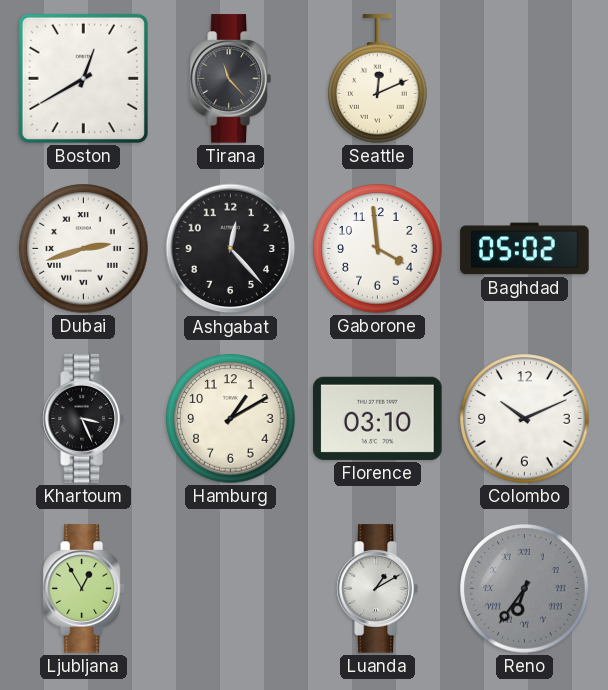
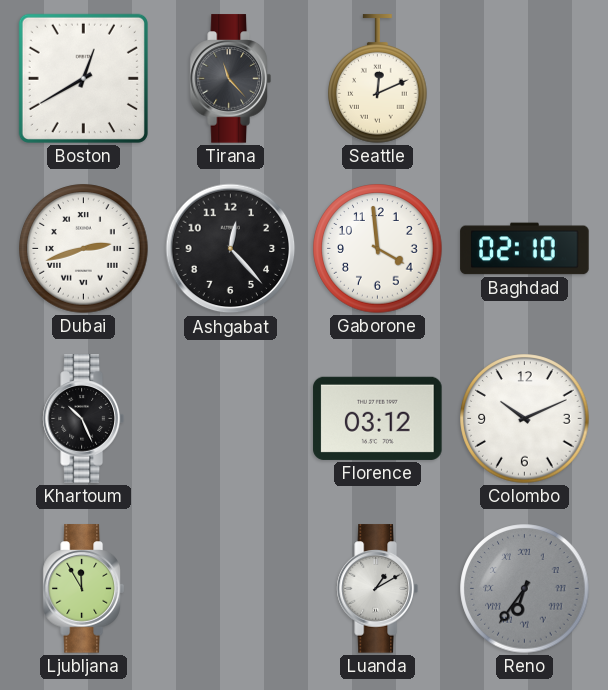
Baghdad: 05:02 -> 02:10 (525, 249)
Khartoum: 3:26 -> 10:26 (83, 419)
Hamburg: 1:10 -> none (231, 419)
Florence: 03:10 -> 03:12 (378, 418)
Ljubljana: 12:55 -> 11:55 (83, 589)
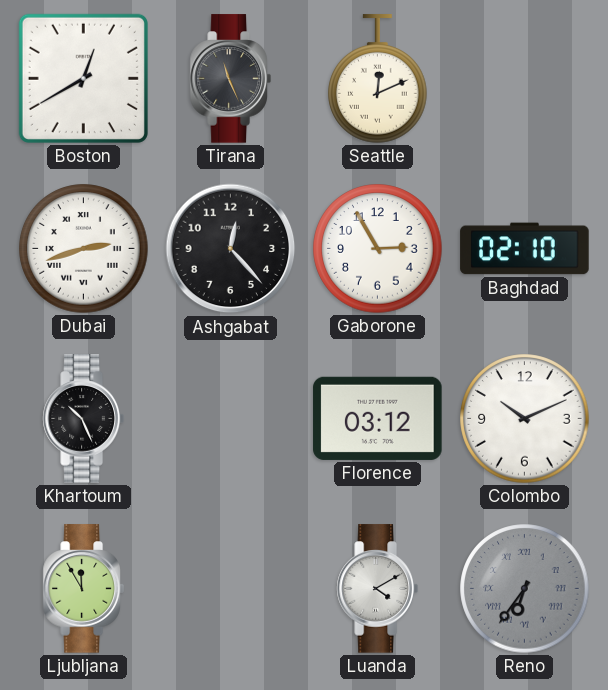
Tirana: 11:23 -> 11:26 (230, 79)
Gaborone: 3:59 -> 2:55 (378, 249)
Luanda: 1:10 -> 4:10 (377, 589)
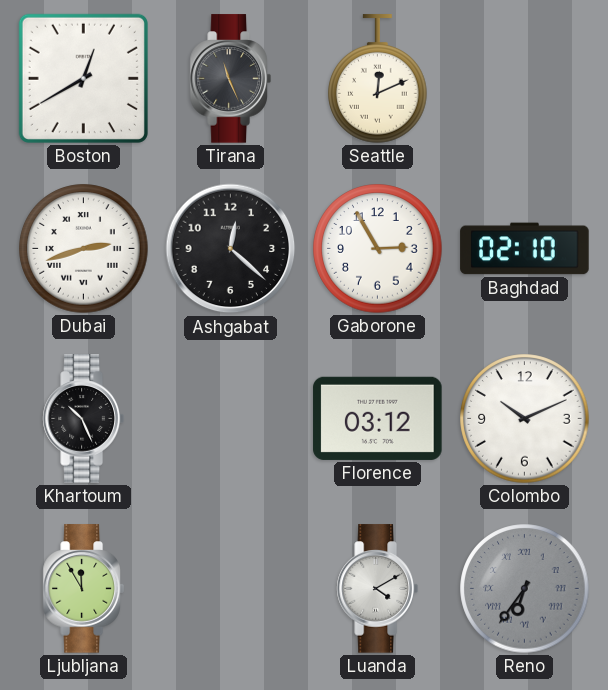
Ashgabat: 12:23 -> 12:22 (231, 249)
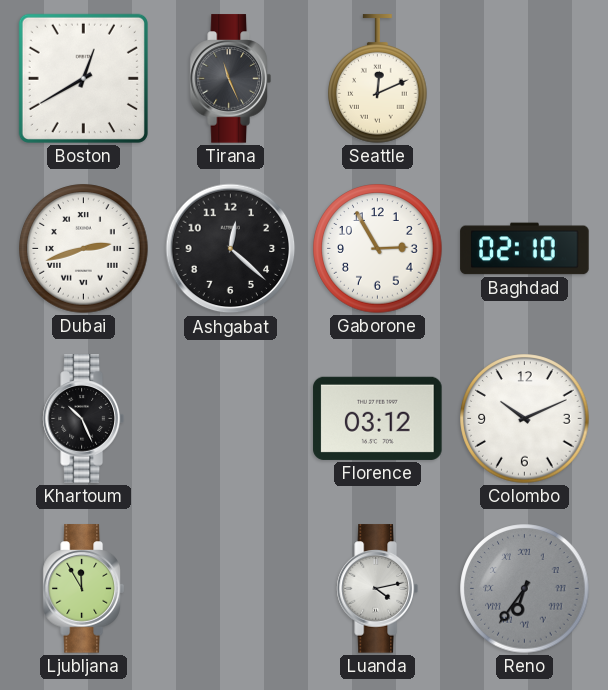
Luanda: 4:10 -> 4:13 (377, 589)
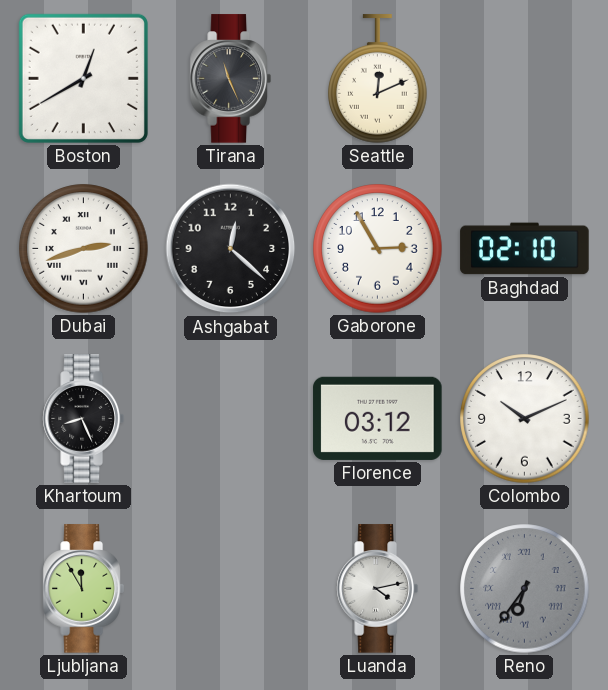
Khartoum: 10:26 -> 8:26 (83, 419)
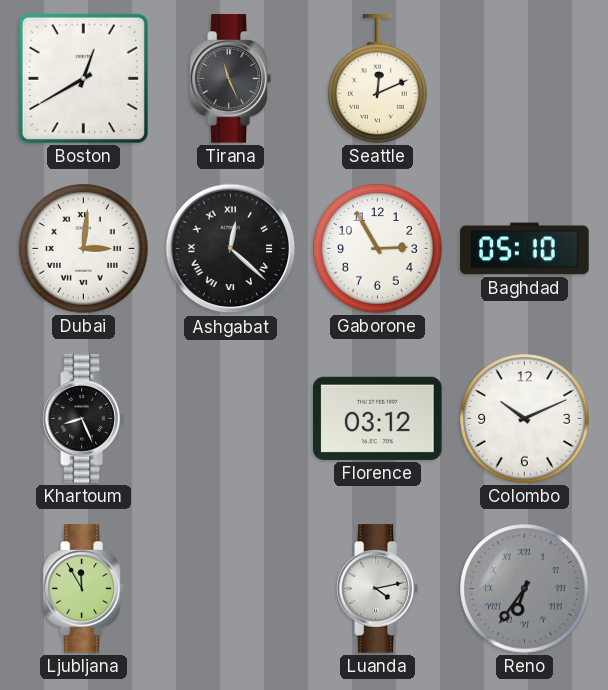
Dubai: 2:42 -> 3:01 (84, 249)
Ashgabat numerals: Arabic -> Roman (231, 249)
Baghdad: 02:10 -> 05:10 (525, 249)
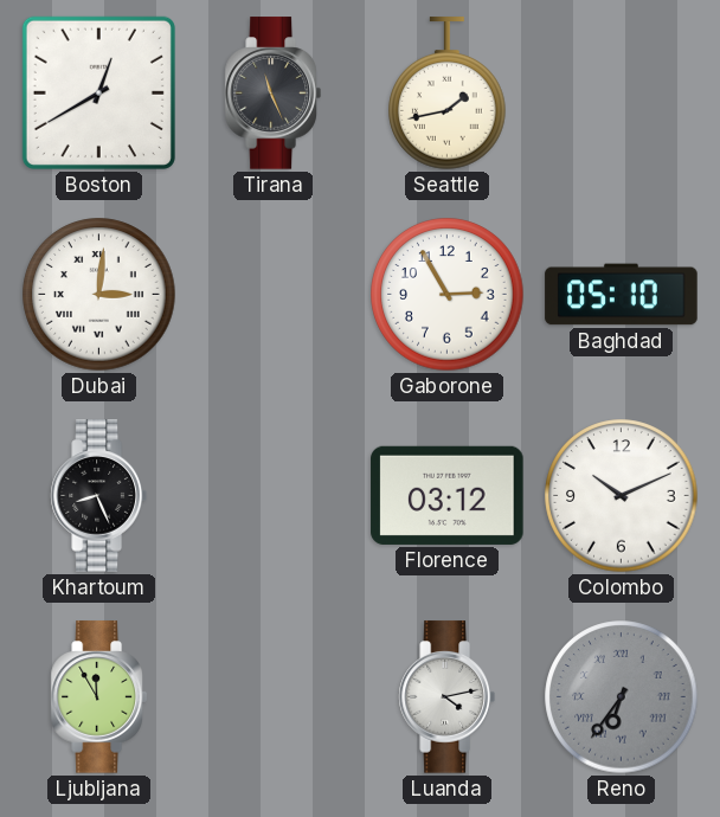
Seattle: 12:11 -> 1:43 (448, 94)
Ashgabat: 12:22 -> none (231, 249)
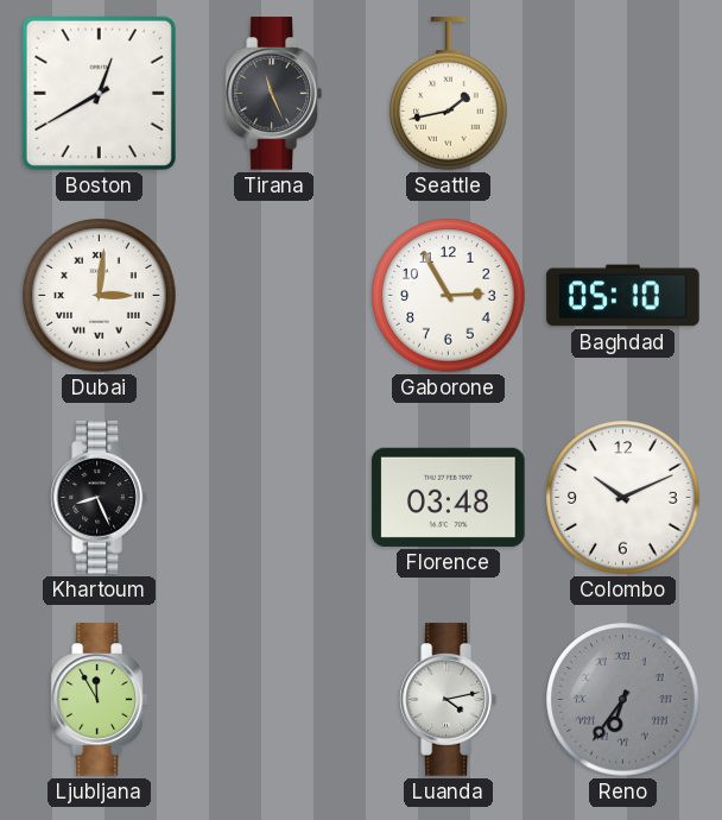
Florence: 03:12 -> 03:48 (449, 497)
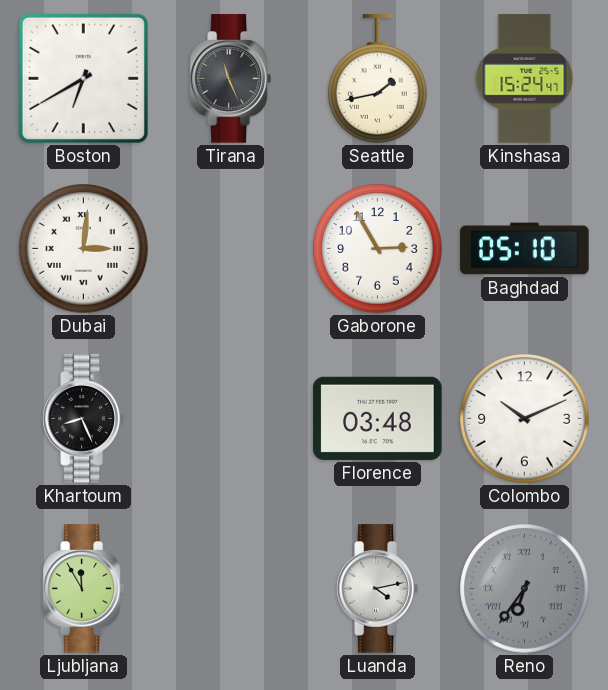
Boston: 12:40 -> 6:40 (83, 78)
Kinshasa: none -> 15:24 (525, 79)
